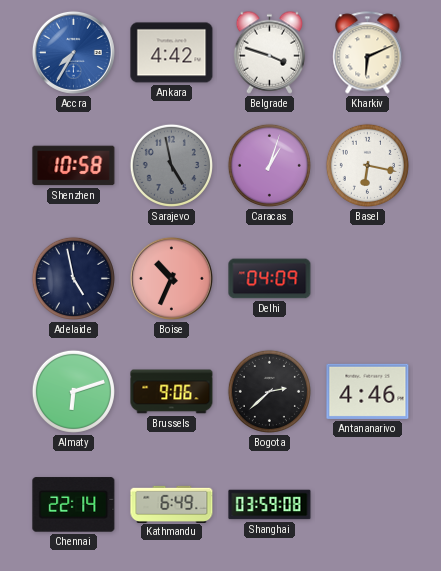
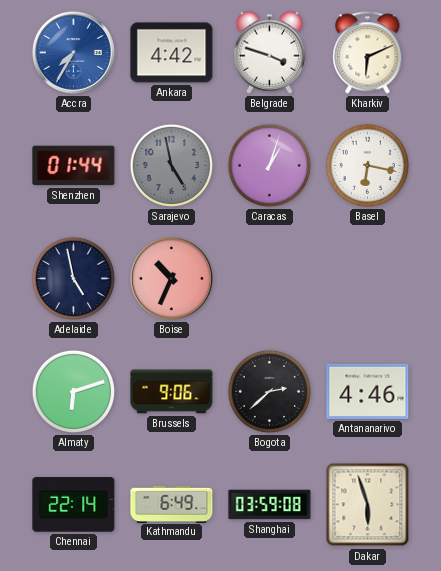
Shenzhen: 10:58 -> 01:44 (74, 166)
Delhi: 04:09 -> none (270, 279)
Dakar: none -> 5:57 (368, 505)
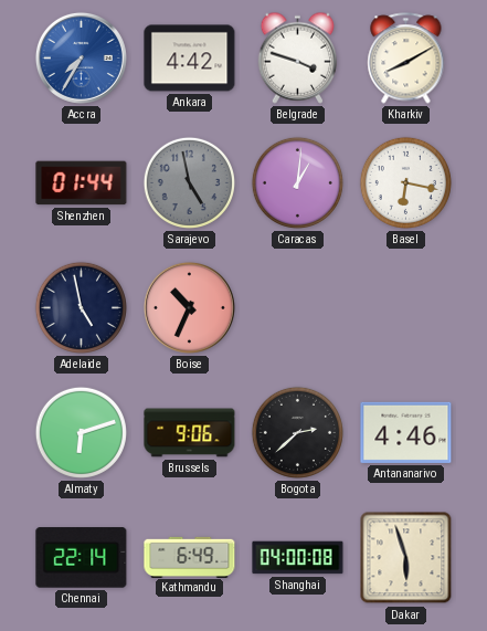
Kharkiv: 6:11 -> 8:10 (406, 59)
Caracas: 1:03 -> 1:01 (297, 182)
Shanghai: 03:59 -> 04:00 (298, 558)
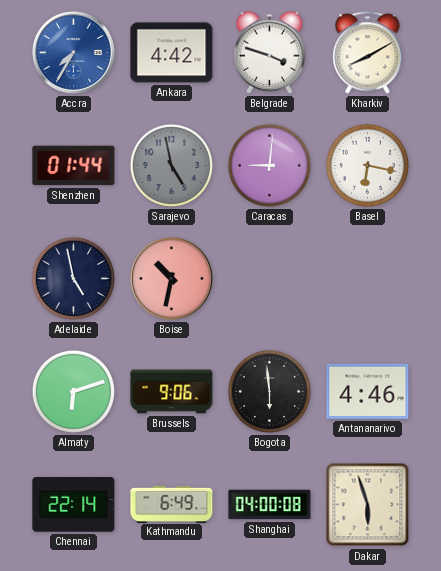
Caracas: 1:01 -> 9:01 (269, 165)
Boise: 10:34 -> 10:32 (171, 278)
Bogota: 2:38 -> 5:59 (269, 391)
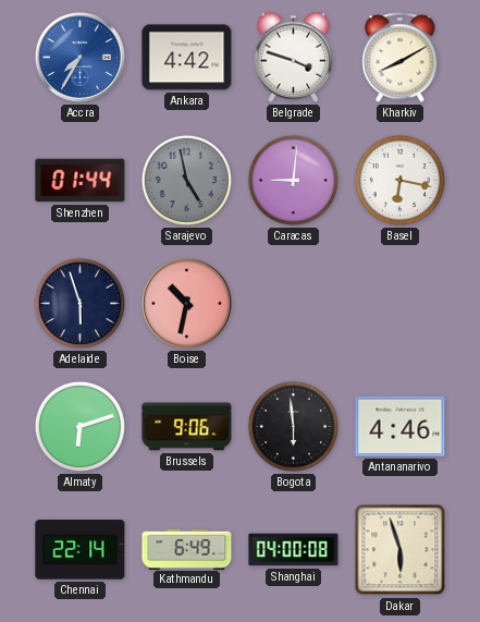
Adelaide: 4:58 -> 5:57 (79, 303)
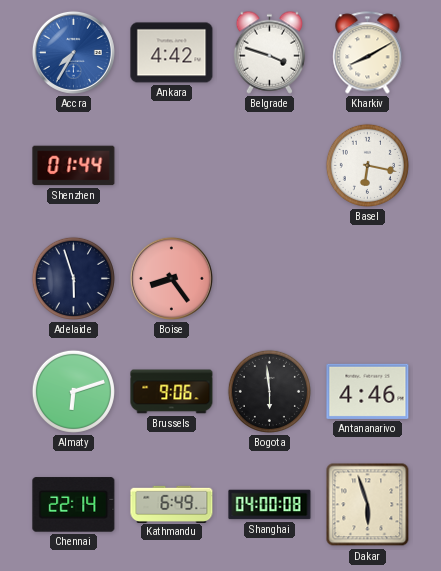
Sarajevo: 4:58 -> none (186, 180)
Caracas: 9:01 -> none (293, 180)
Boise: 10:32 -> 8:24 (171, 278)
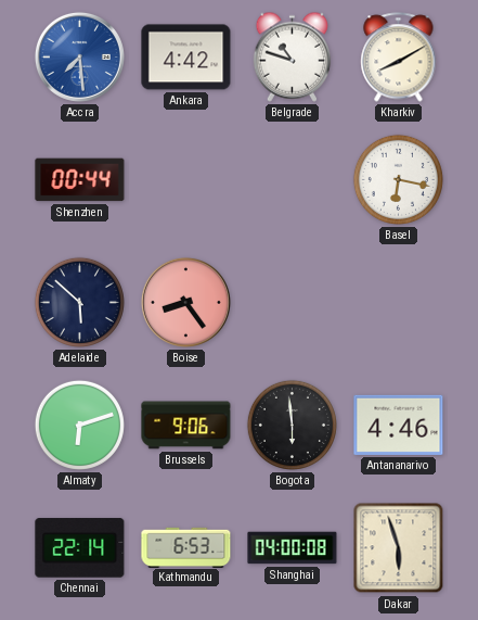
Accra: 7:35 -> 7:29 (79, 56)
Belgrade: 3:48 -> 10:48 (293, 56)
Shenzhen: 01:44 -> 00:44 (80, 180)
Adelaide: 5:57 -> 5:52 (79, 302)
Kathmandu: 6:49 -> 6:53 (186, 547)
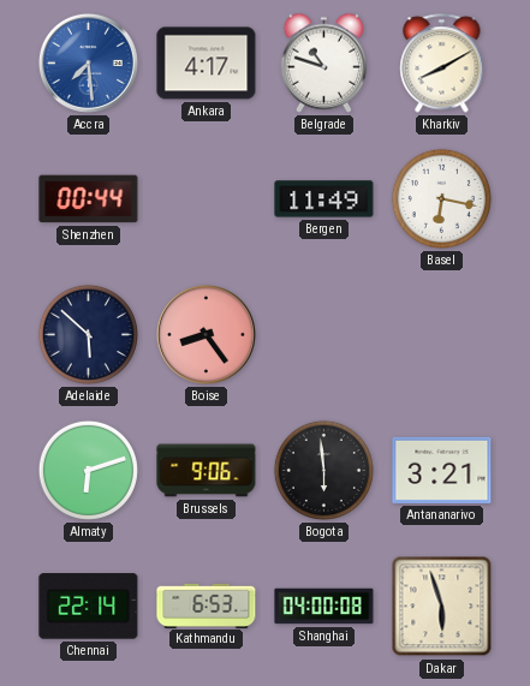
Ankara: 4:42 -> 4:17 (207, 64)
Bergen: none -> 11:49 (324, 199)
Antananarivo: 4:46 -> 3:21 (442, 470)
